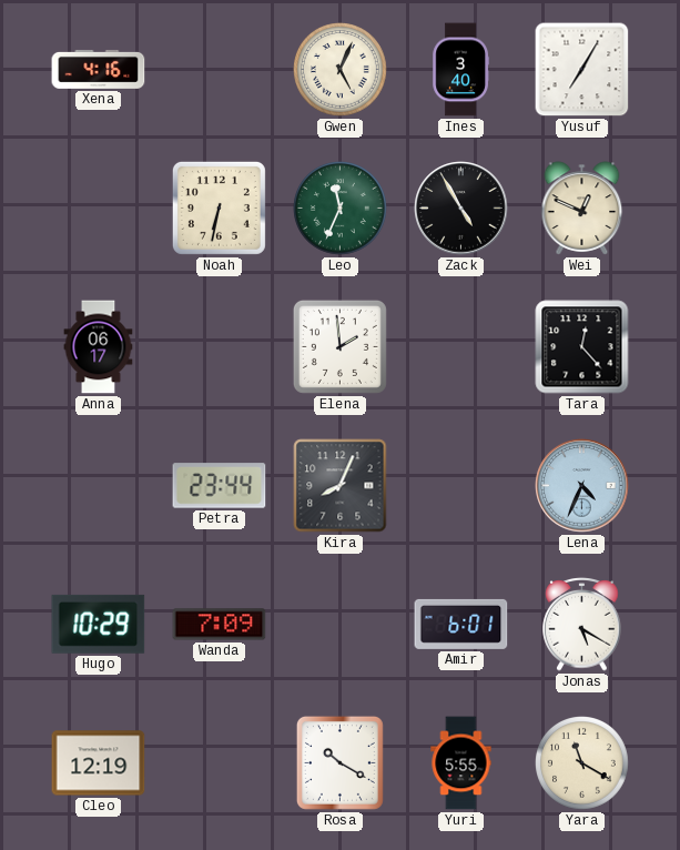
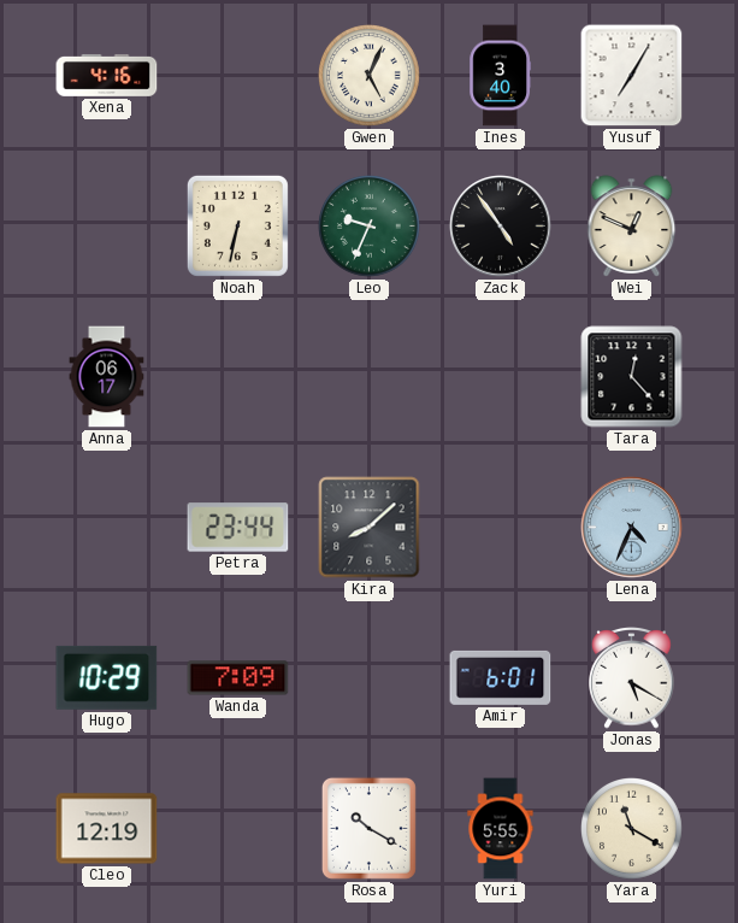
Leo: 11:34 -> 9:34 (370, 227)
Zack: 4:55 -> 4:54 (501, 227)
Elena: 1:59 -> none (339, 346)
Kira: 8:04 -> 8:08 (370, 528)
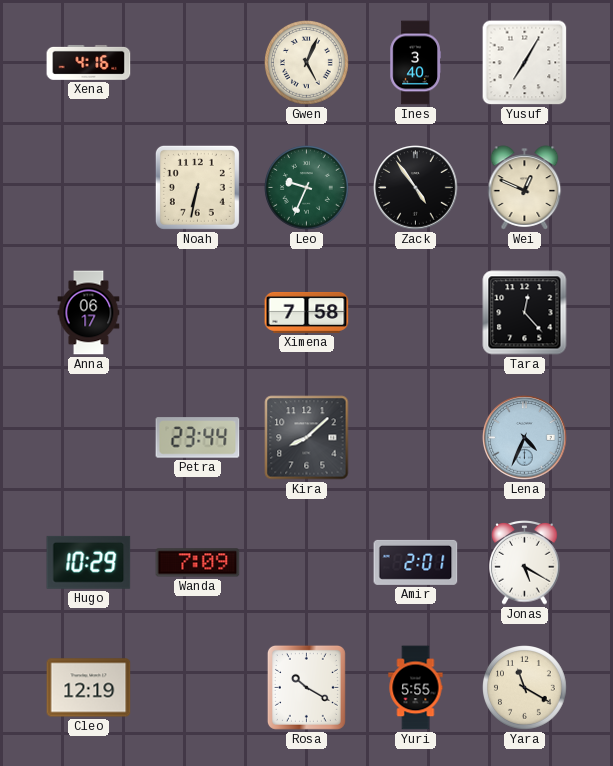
Ximena: none -> 7:58 (307, 312)
Amir: 6:01 -> 2:01 (416, 562)
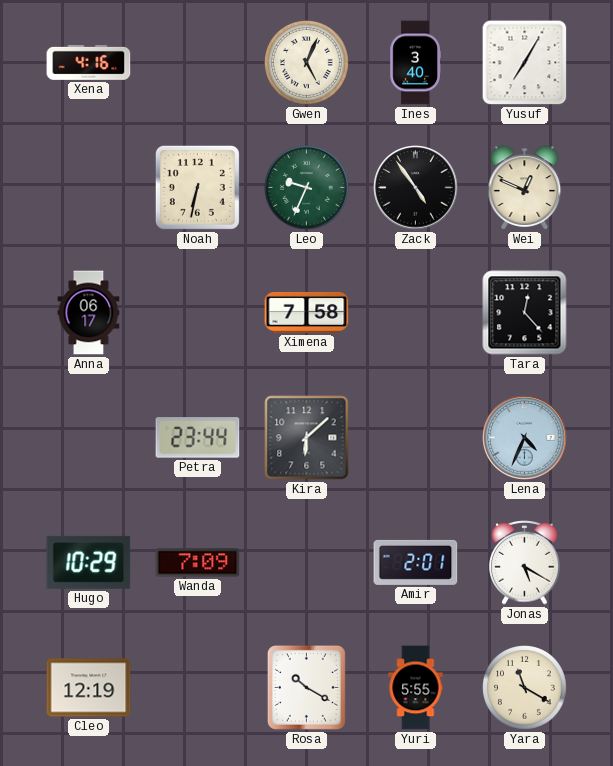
Kira: 8:08 -> 6:08 (307, 438)
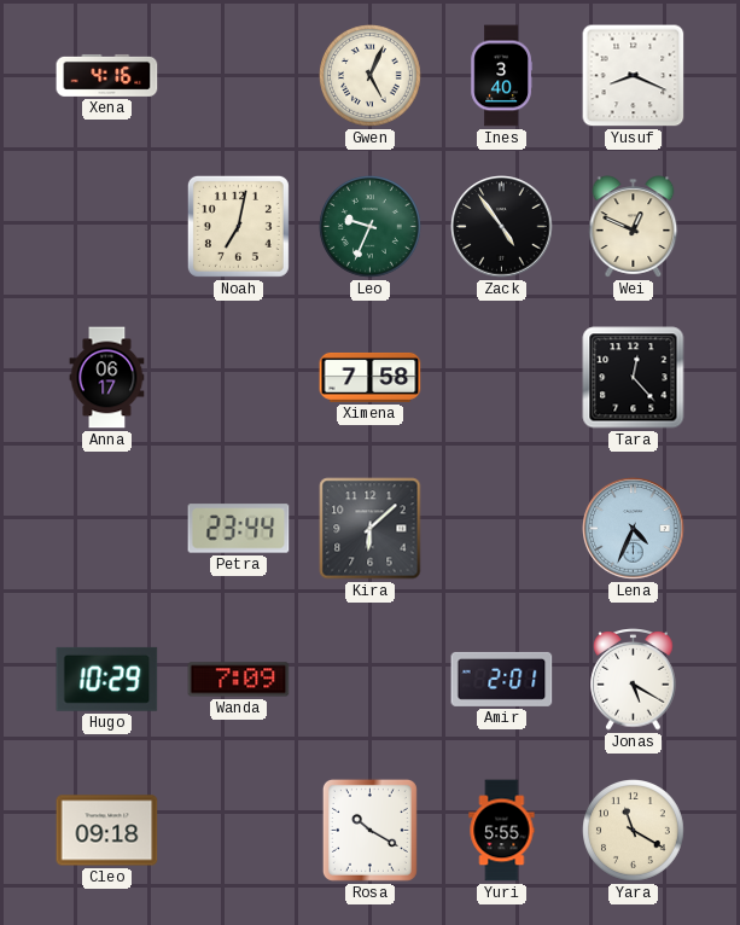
Yusuf: 7:05 -> 8:19 (634, 76)
Noah: 6:32 -> 7:02 (238, 226)
Cleo: 12:19 -> 09:18 (107, 831)
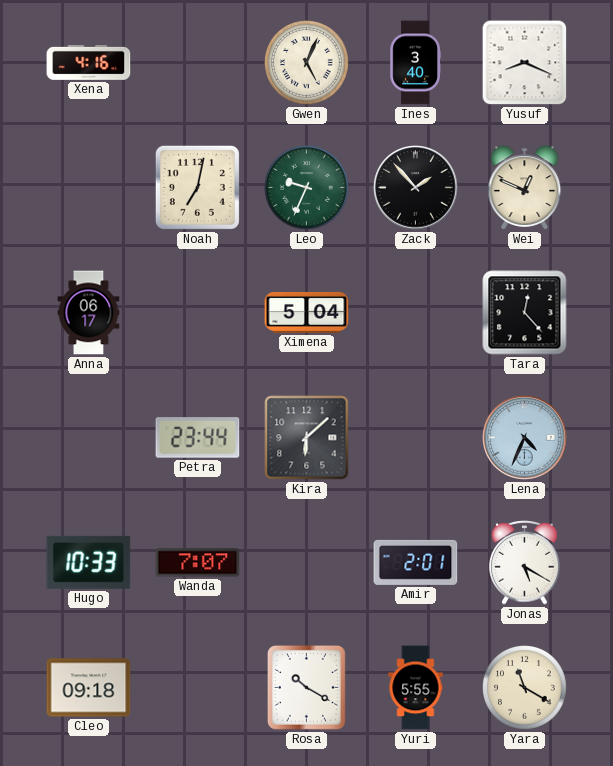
Zack: 4:54 -> 1:53 (416, 188)
Ximena: 7:58 -> 5:04 (307, 312)
Hugo: 10:29 -> 10:33 (89, 562)
Wanda: 7:09 -> 7:07 (198, 563)
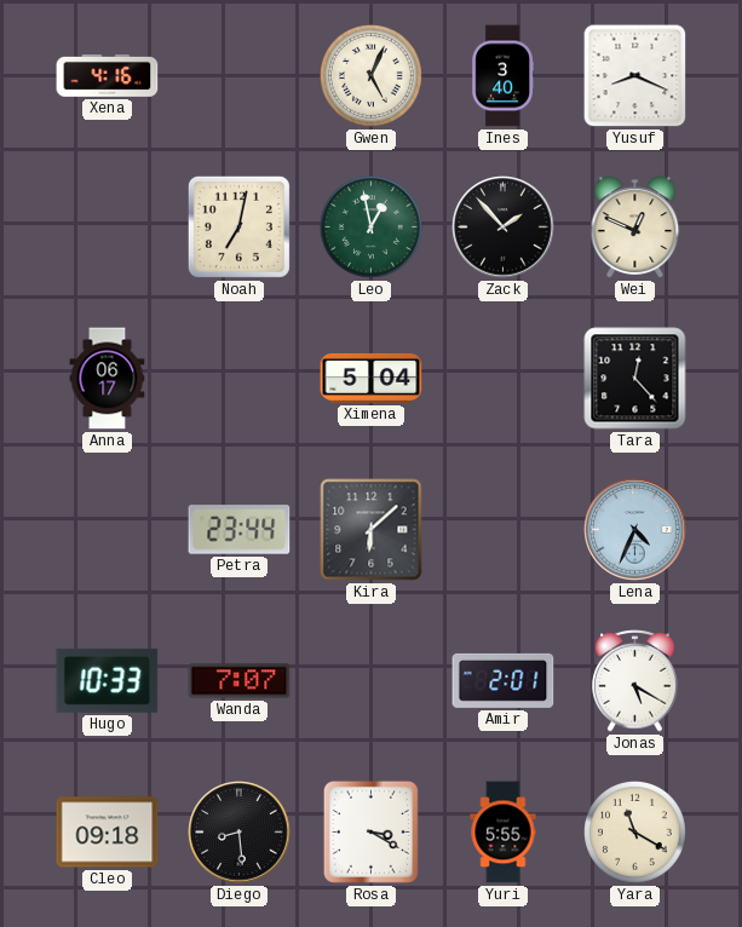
Leo: 9:34 -> 12:58 (372, 228)
Diego: none -> 8:29 (240, 833)
Rosa: 10:20 -> 3:20 (370, 831)
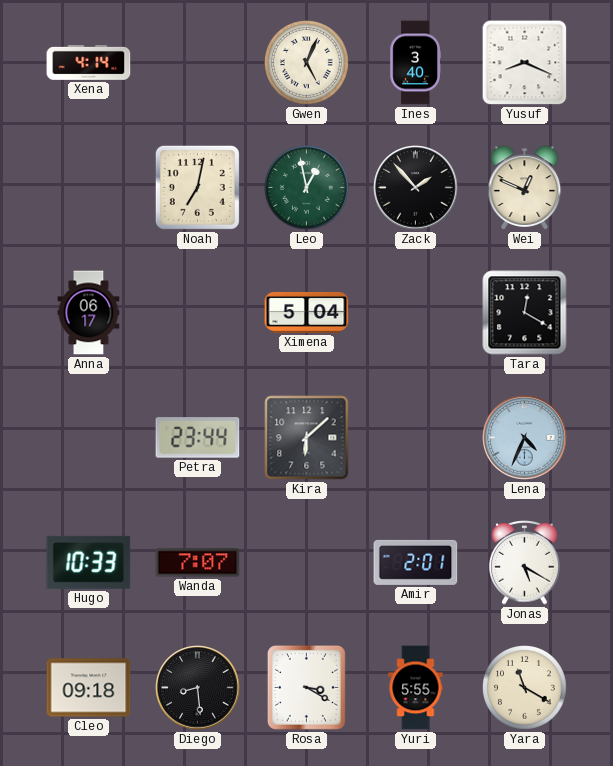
Xena: 4:16 -> 4:14 (89, 62)
Tara: 12:23 -> 12:20 (525, 313)
